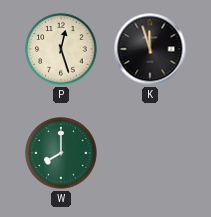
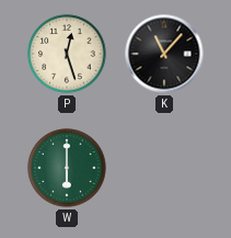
K: 11:57 -> 11:07 (164, 54)
W: 8:00 -> 6:00 (67, 168)
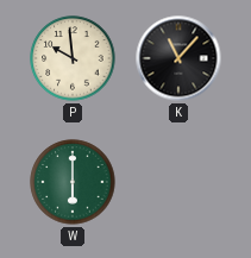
P: 12:27 -> 9:59 (73, 58)
